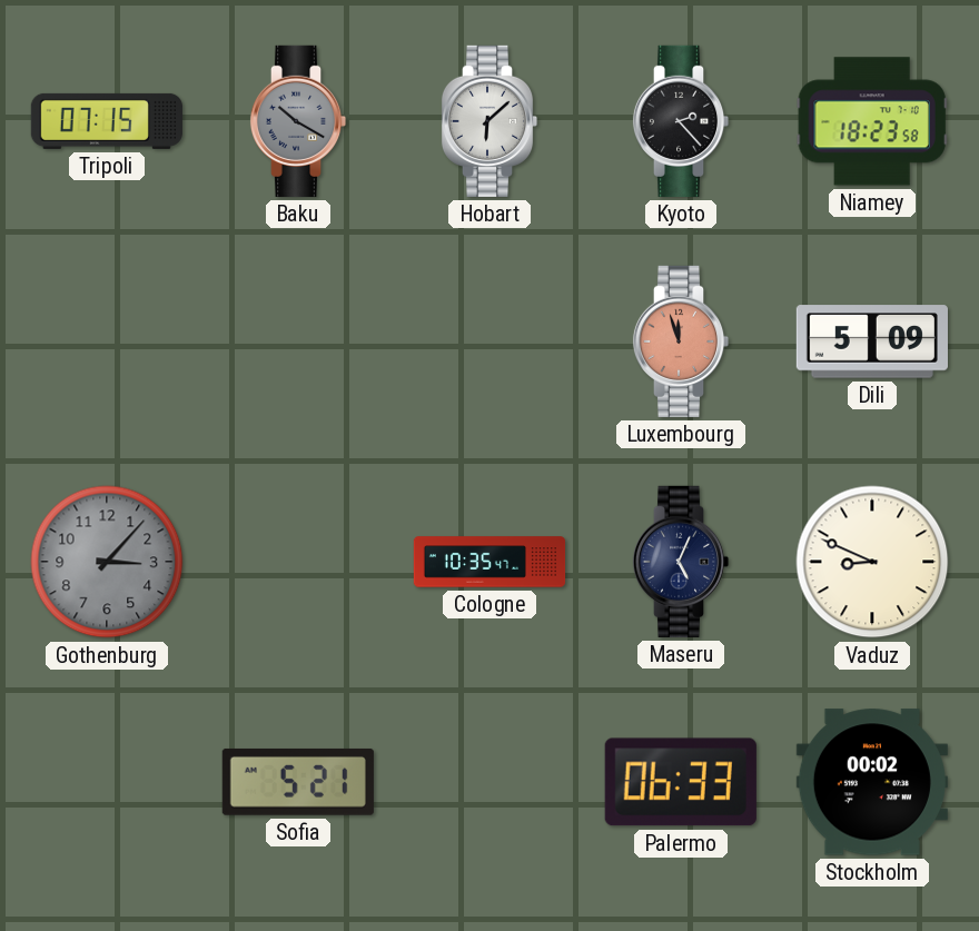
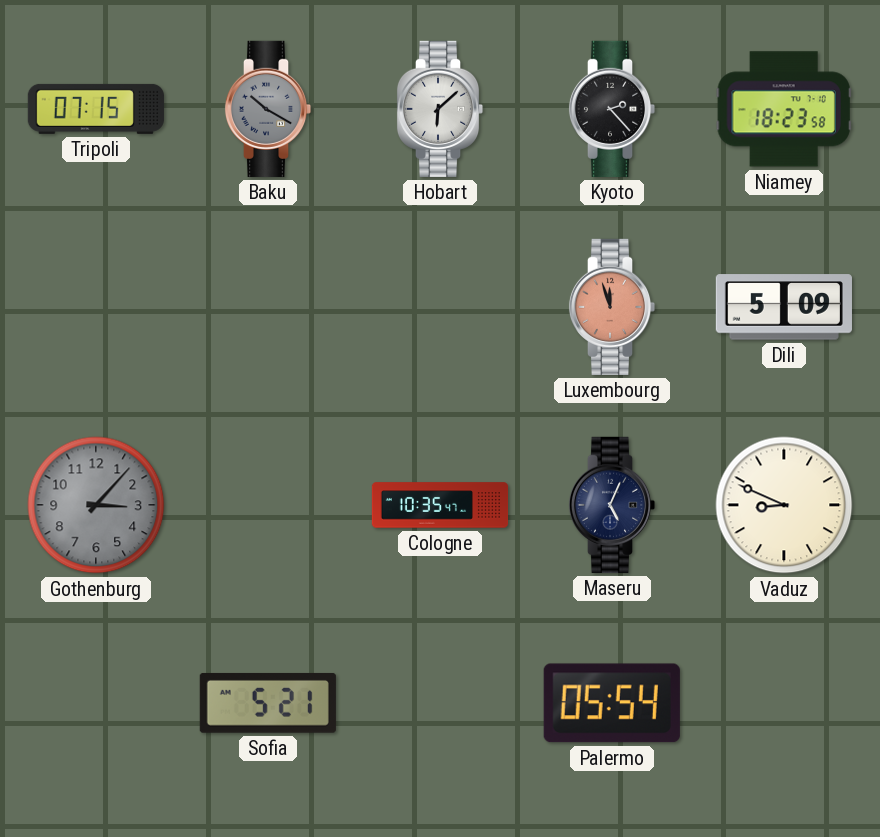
Palermo: 06:33 -> 05:54 (612, 703)
Stockholm: 00:02 -> none (872, 782)
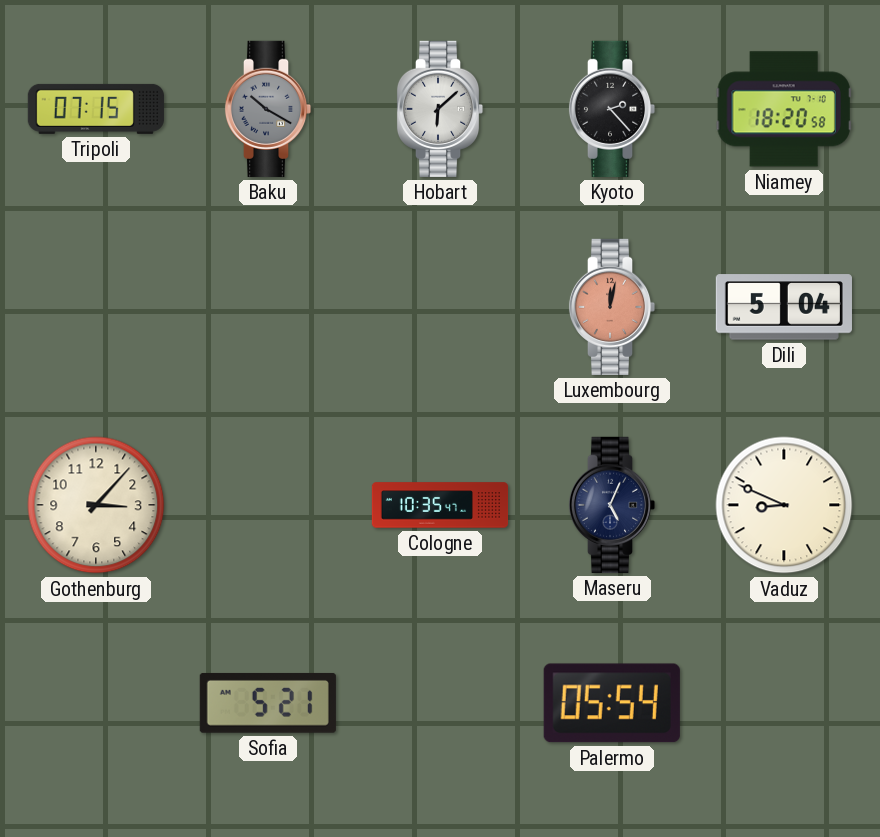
Niamey: 18:23 -> 18:20 (784, 109)
Luxembourg: 11:57 -> 12:02 (612, 307)
Dili: 5:09 -> 5:04 (784, 307)
Gothenburg dial: grey -> cream (96, 505)
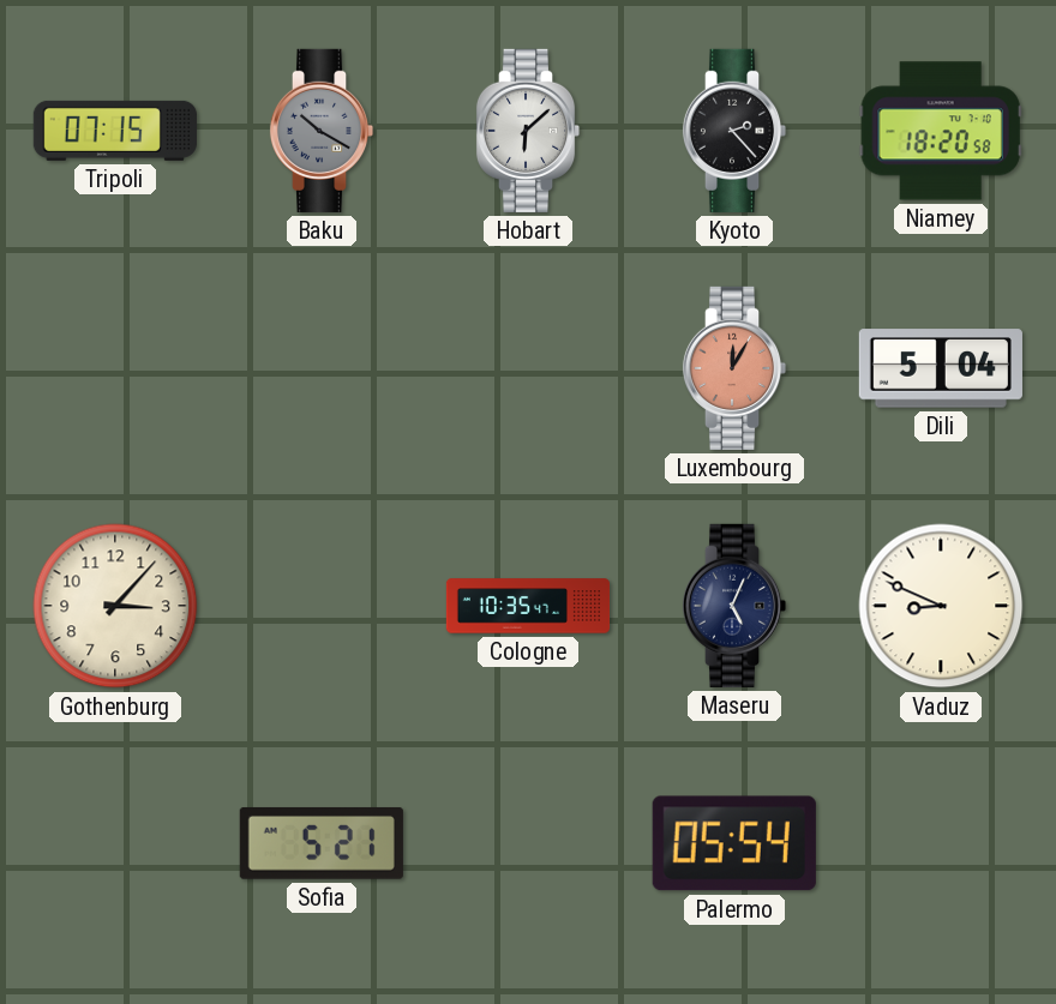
Luxembourg: 12:02 -> 12:05 (734, 368)
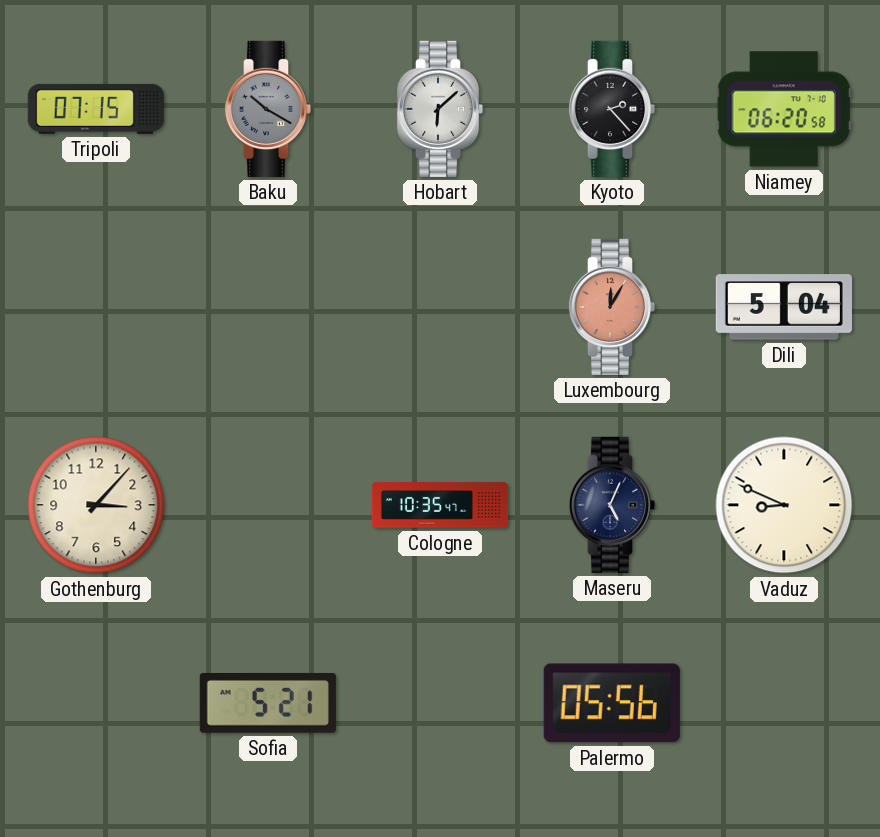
Niamey: 18:20 -> 06:20 (784, 109)
Palermo: 05:54 -> 05:56 (612, 703)
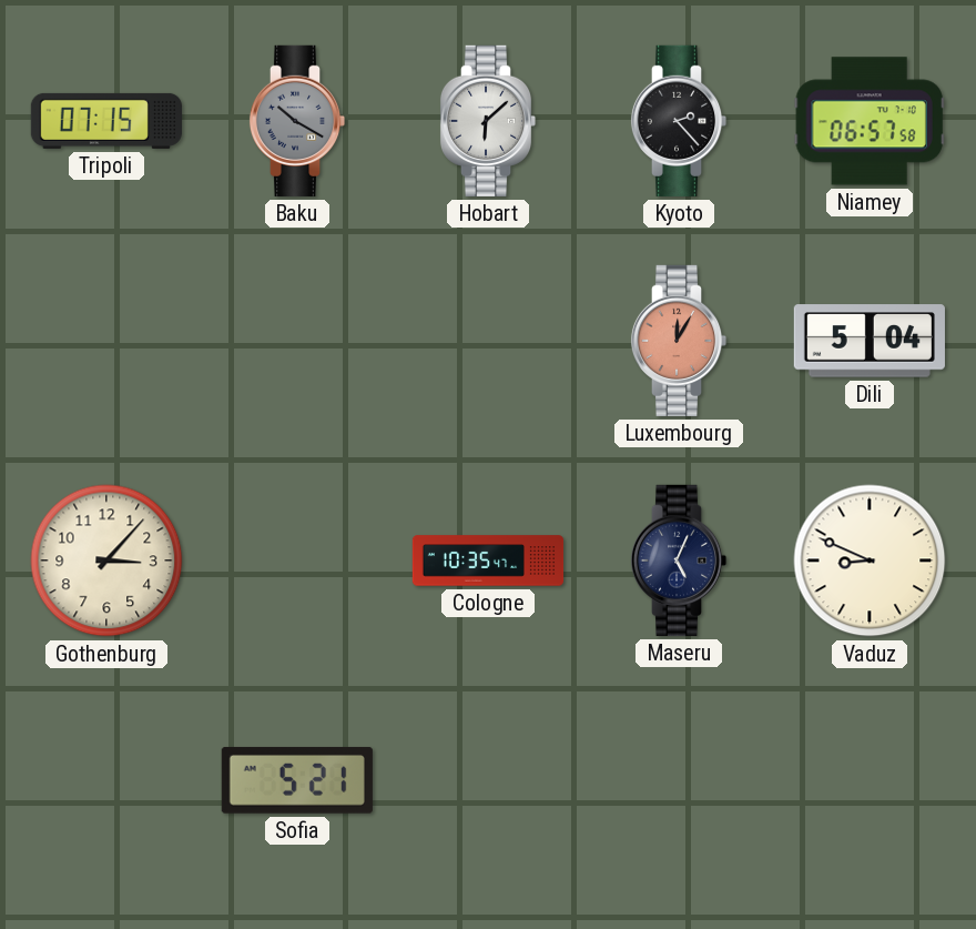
Niamey: 06:20 -> 06:57 (870, 121)
Palermo: 05:56 -> none (612, 703)
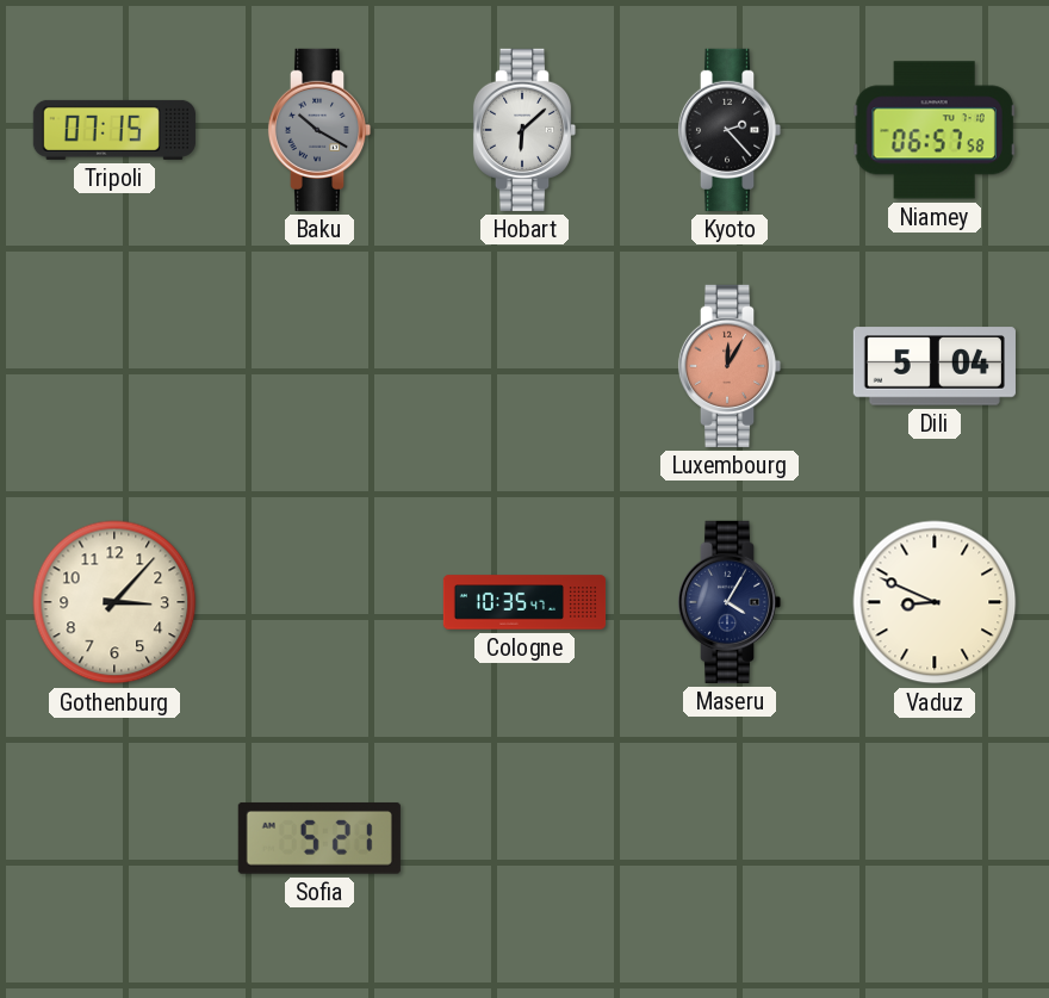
Maseru: 5:04 -> 4:05 (730, 602)
